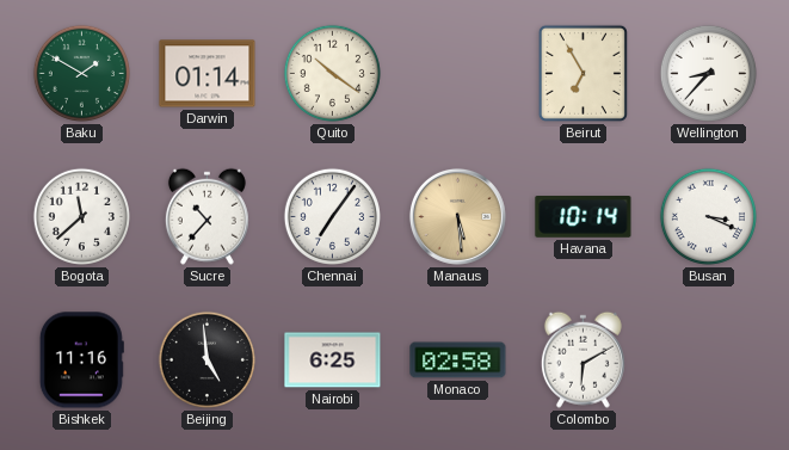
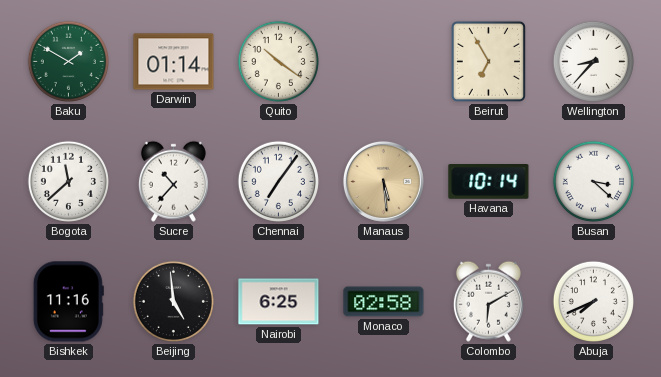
Busan: 3:19 -> 3:22 (593, 181)
Abuja: none -> 7:41 (593, 301)
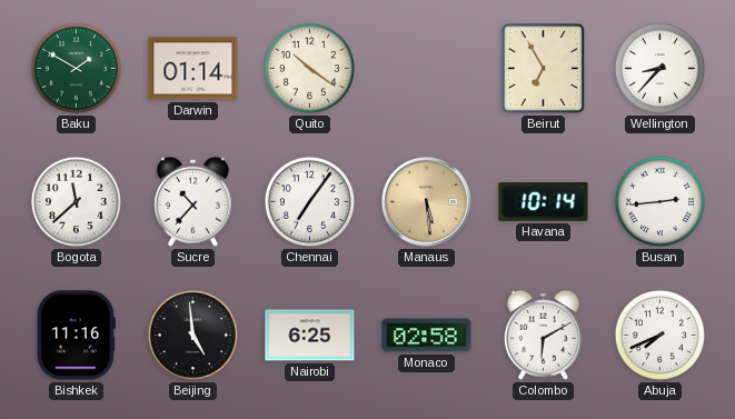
Busan: 3:22 -> 2:44 (659, 201)
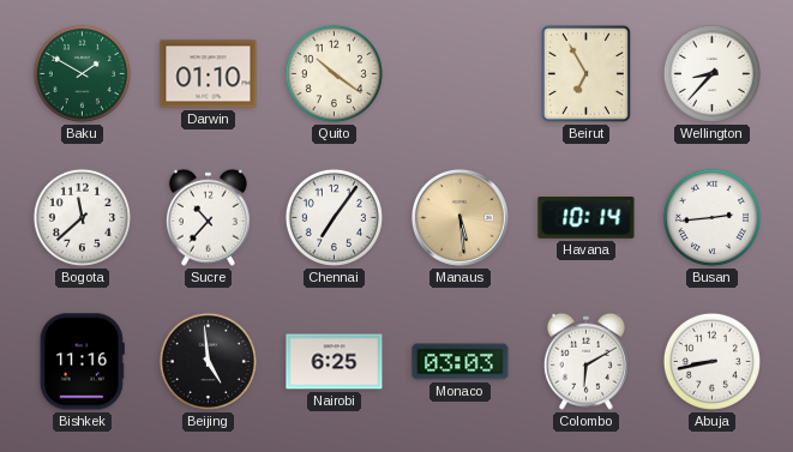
Darwin: 01:14 -> 01:10 (209, 74)
Monaco: 02:58 -> 03:03 (461, 362)
Abuja: 7:41 -> 8:43 (711, 361)
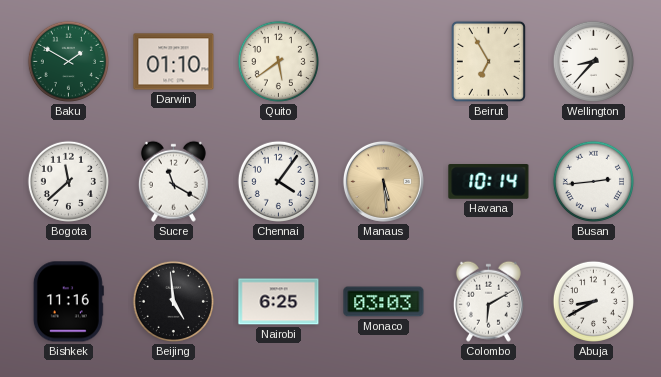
Quito: 10:21 -> 5:39 (278, 61)
Sucre: 10:37 -> 11:20 (173, 181)
Chennai: 7:06 -> 4:06 (278, 181)
Abuja: 8:43 -> 8:40 (593, 301)
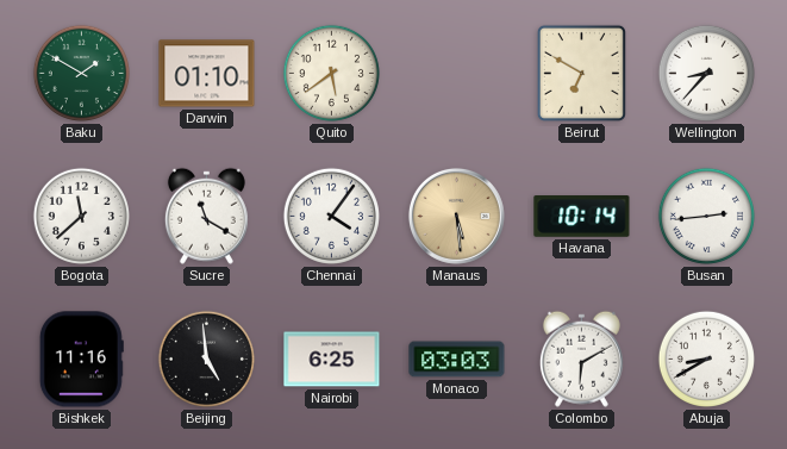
Beirut: 6:55 -> 6:50 (581, 73)
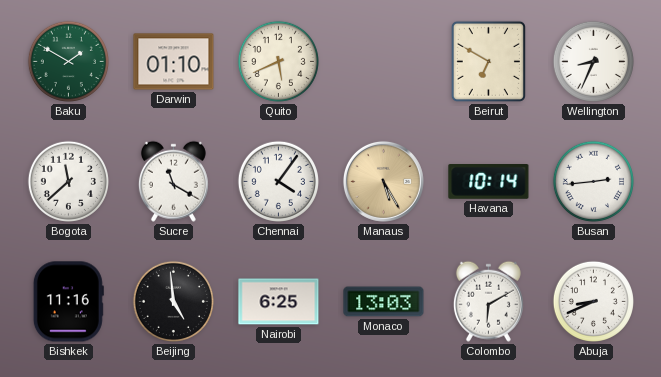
Quito: 5:39 -> 5:41 (278, 61)
Wellington: 8:37 -> 8:34 (593, 61)
Manaus: 5:29 -> 5:25 (383, 181)
Monaco: 03:03 -> 13:03 (384, 302)
Abuja: 8:40 -> 8:41 (593, 301)
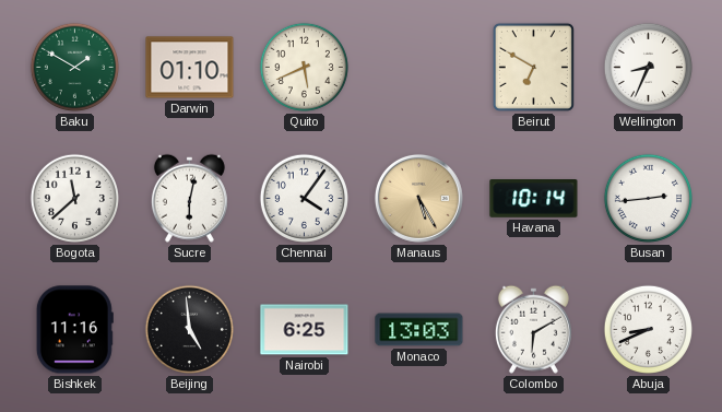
Sucre: 11:20 -> 6:02 (189, 198)
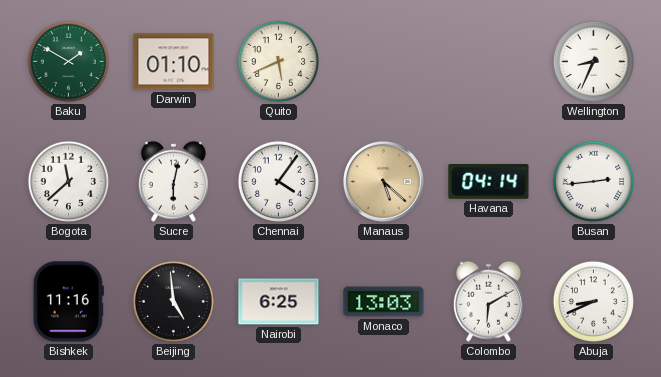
Beirut: 6:50 -> none (533, 67)
Manaus: 5:25 -> 5:22 (383, 181)
Havana: 10:14 -> 04:14 (489, 182)
